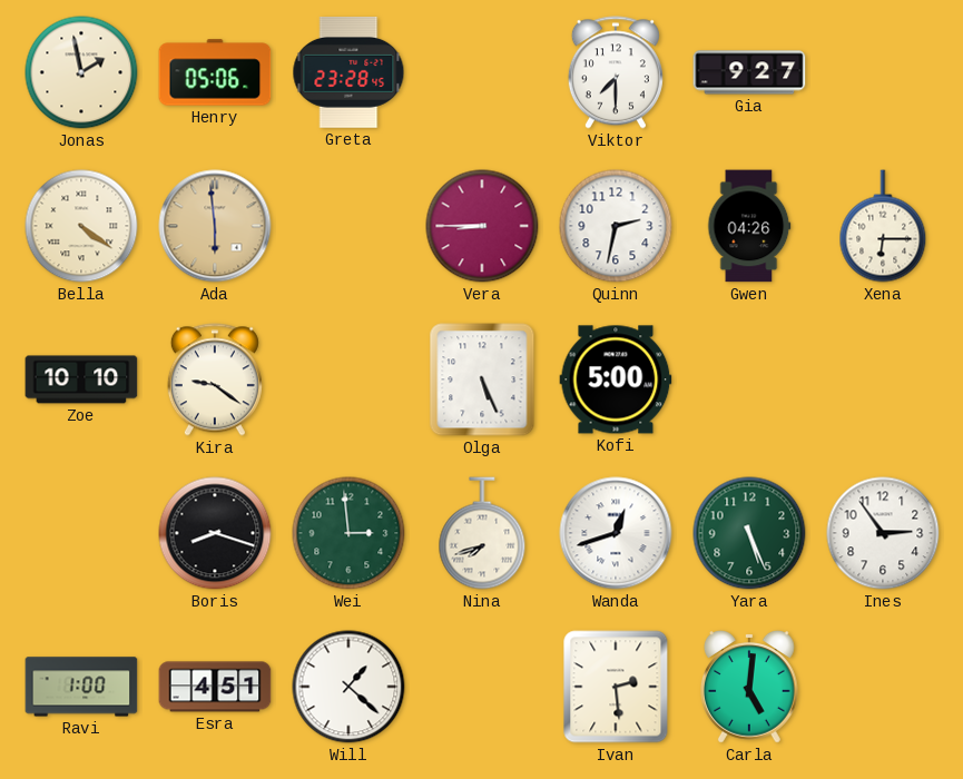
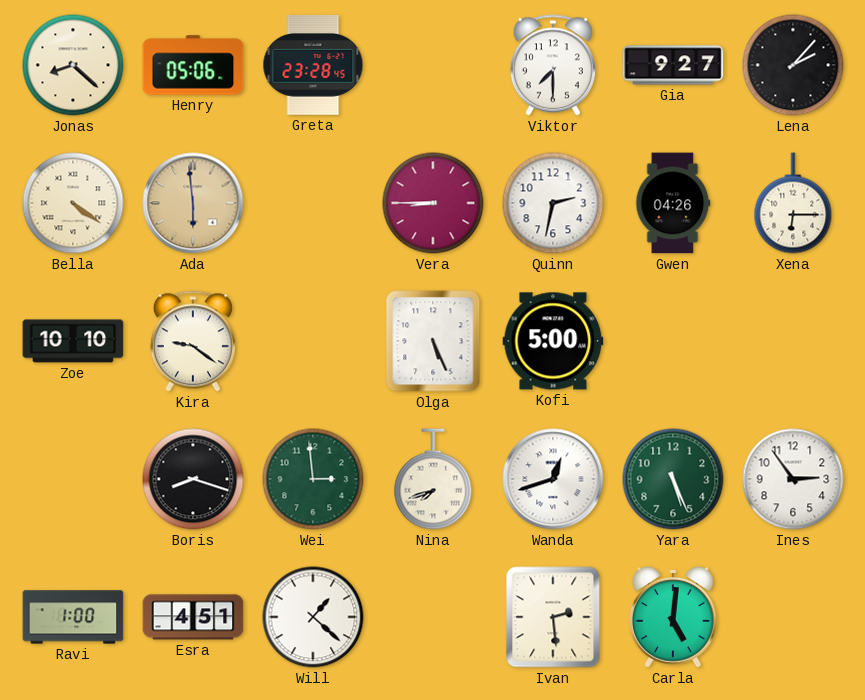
Jonas: 1:58 -> 8:22 (73, 65)
Lena: none -> 2:07 (793, 65)
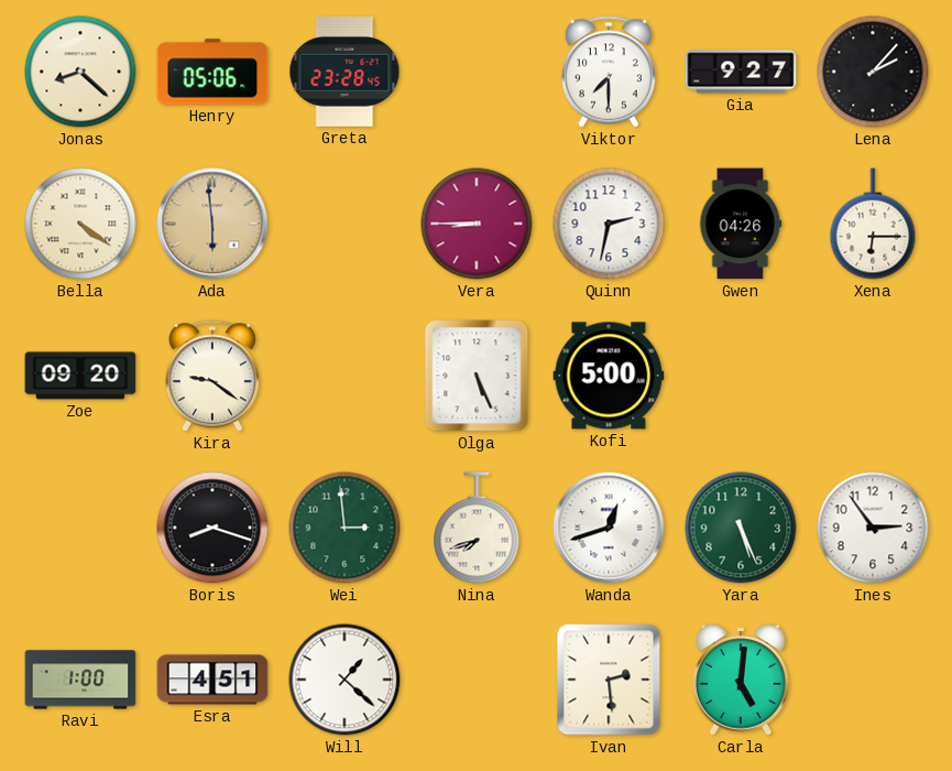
Zoe: 10:10 -> 09:20 (80, 376)
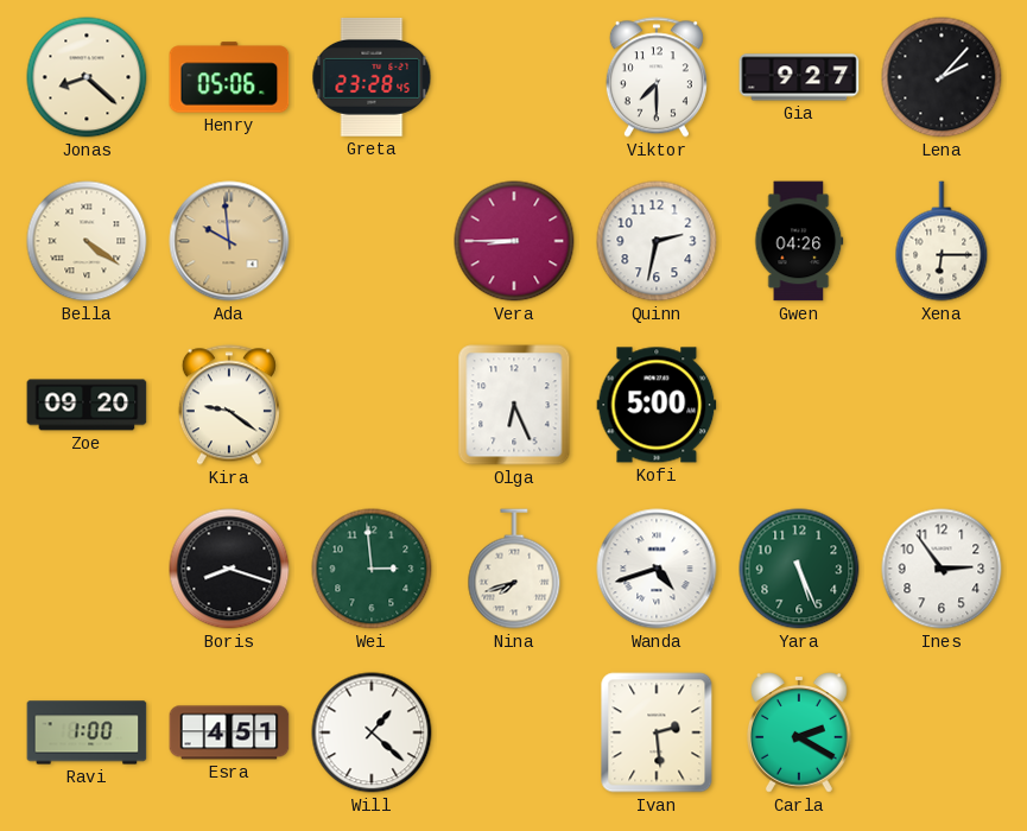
Ada: 5:59 -> 9:59 (229, 241)
Olga: 5:26 -> 6:26 (514, 405)
Wanda: 12:42 -> 4:42 (657, 569)
Carla: 5:01 -> 2:20 (800, 734)
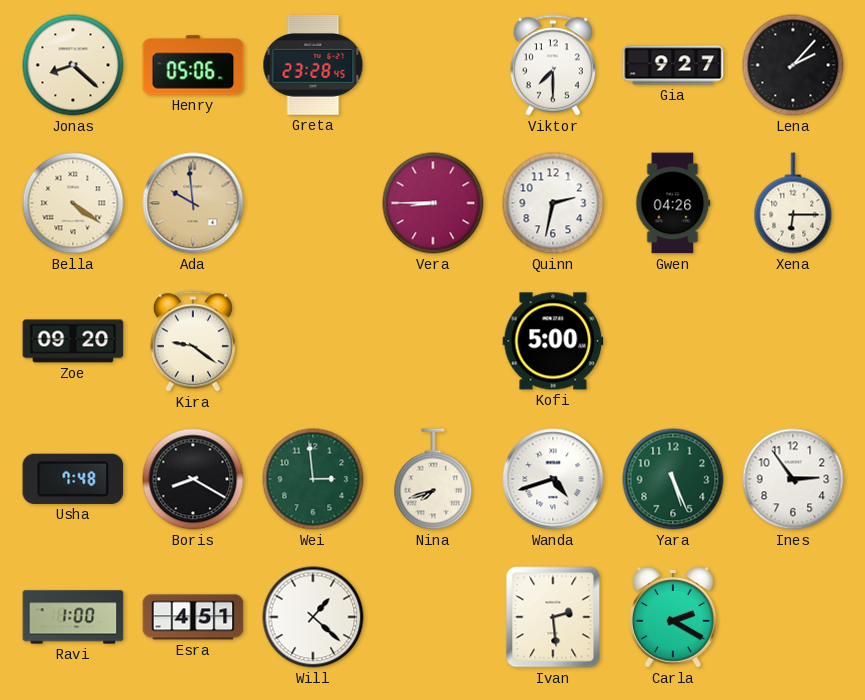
Olga: 6:26 -> none (514, 405)
Usha: none -> 7:48 (73, 479)
Boris: 8:18 -> 8:20 (193, 479)
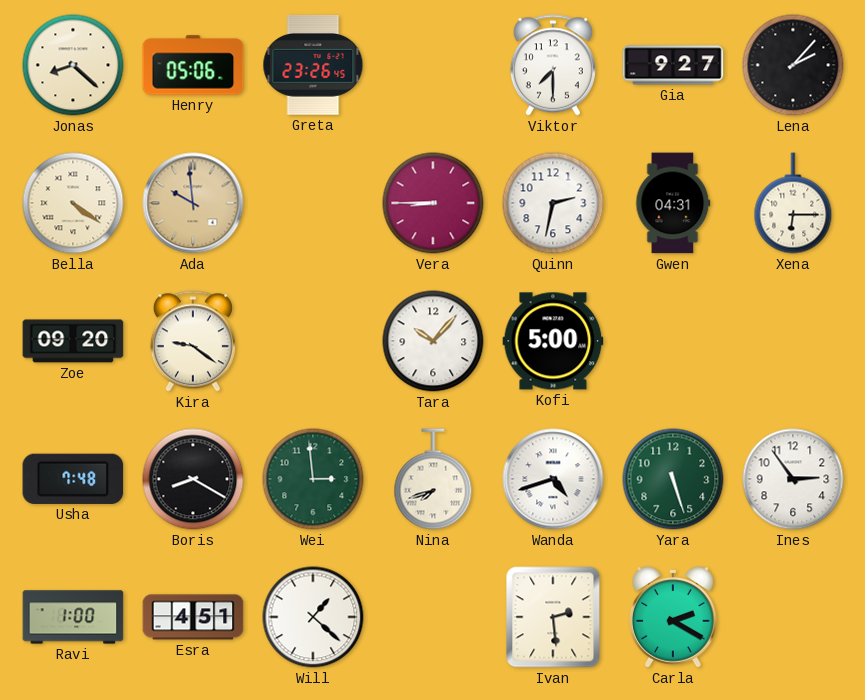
Greta: 23:28 -> 23:26 (313, 65)
Gwen: 04:26 -> 04:31 (673, 203)
Tara: none -> 10:07 (433, 341)
Yara: 5:26 -> 5:27 (673, 479)
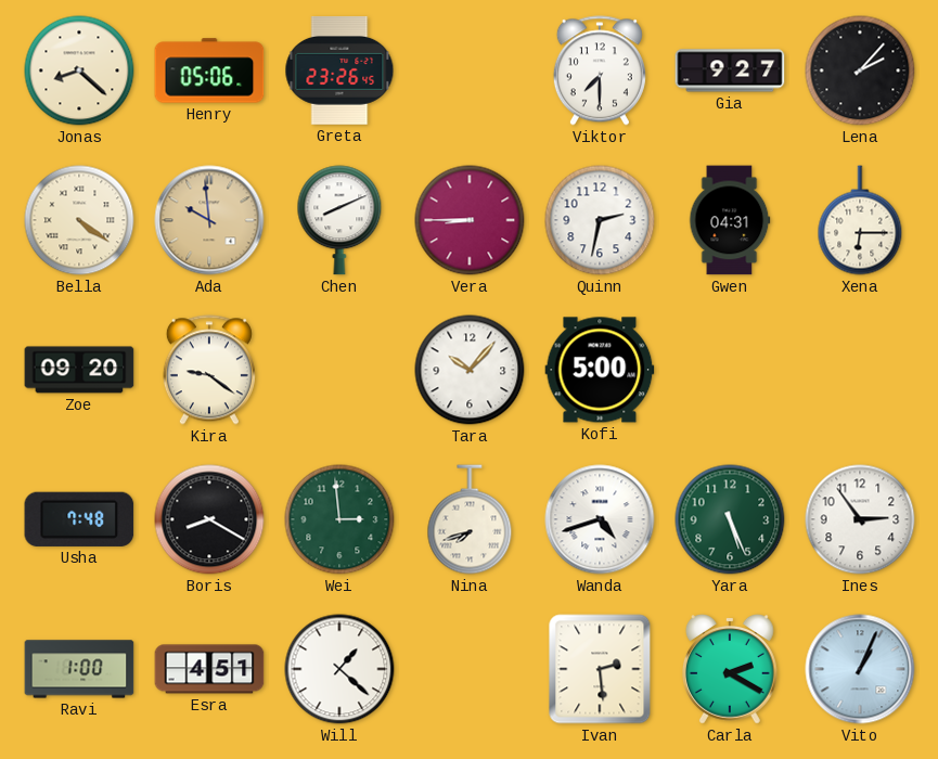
Chen: none -> 8:11 (339, 220)
Yara: 5:27 -> 5:26 (730, 519)
Vito: none -> 1:04 (860, 669)
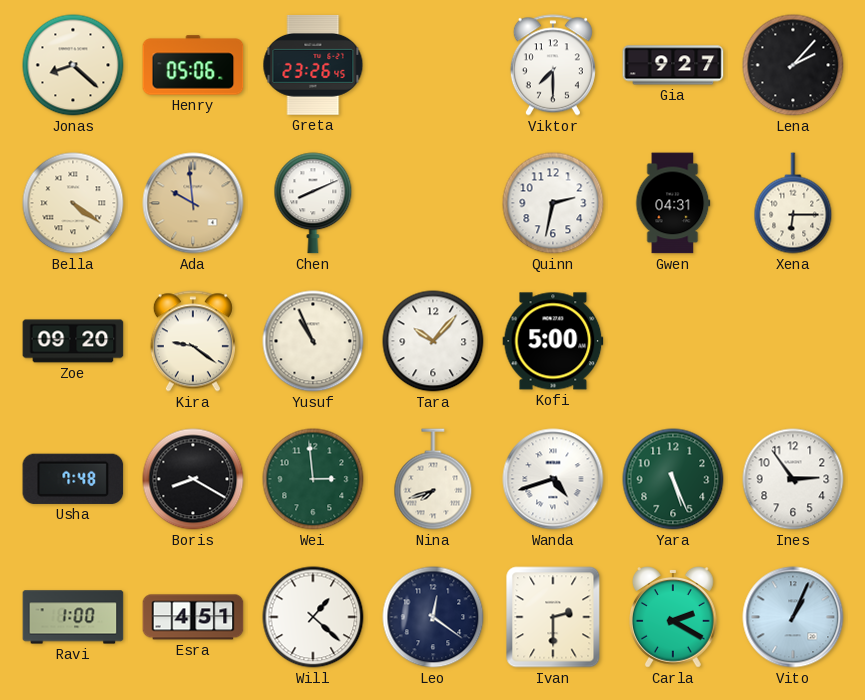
Vera: 8:45 -> none (470, 220)
Yusuf: none -> 10:56 (313, 341)
Leo: none -> 12:21 (433, 617)
Ivan: 2:29 -> 2:30 (553, 617)
